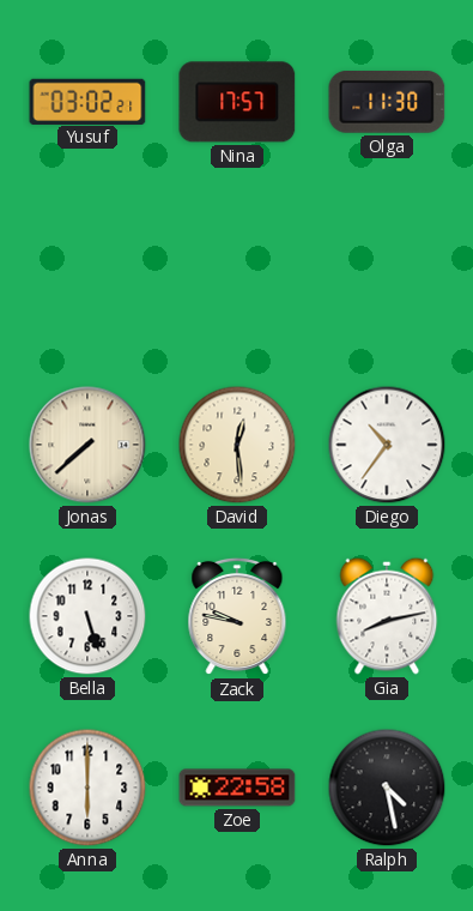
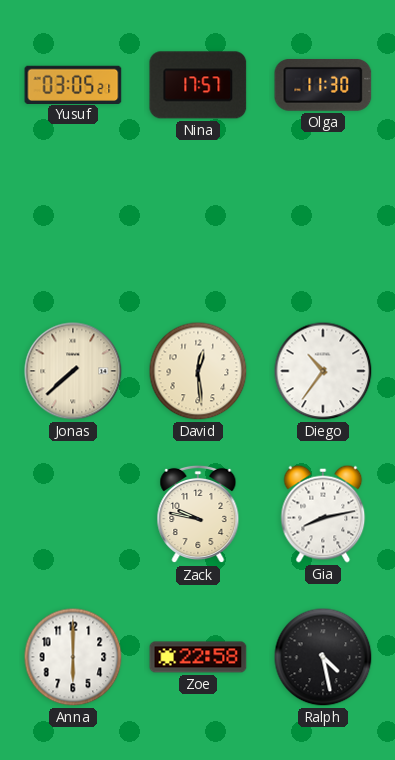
Yusuf: 03:02 -> 03:05 (73, 84)
Bella: 5:27 -> none (87, 616)
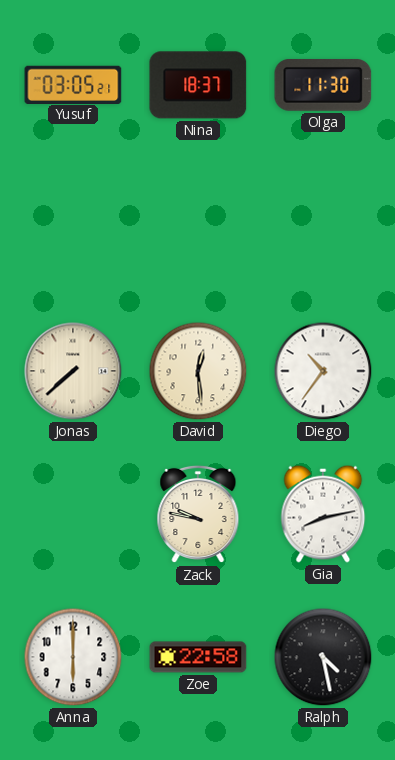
Nina: 17:57 -> 18:37 (198, 85)
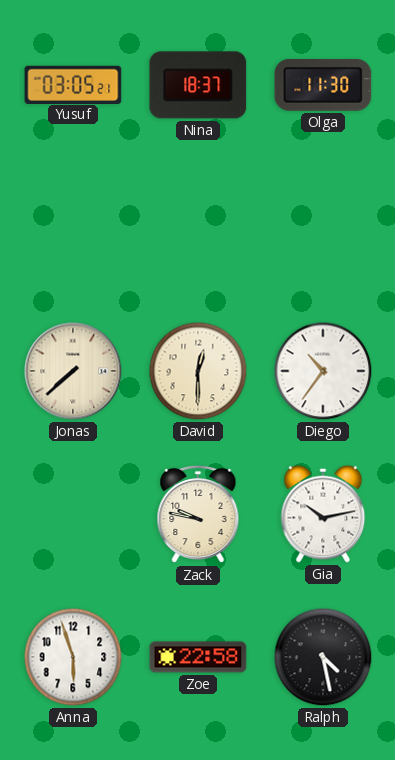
David: 12:29 -> 12:30 (198, 371)
Gia: 8:13 -> 10:13 (323, 514)
Anna: 6:00 -> 5:57 (73, 657)
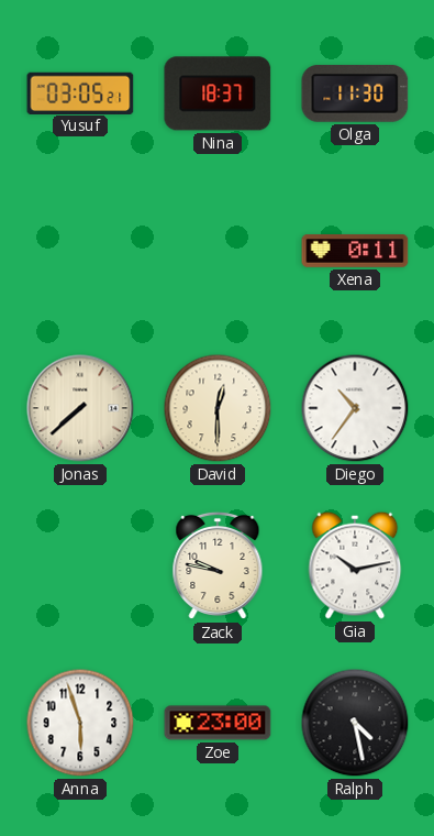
Xena: none -> 0:11 (355, 251)
Zoe: 22:58 -> 23:00 (218, 723)
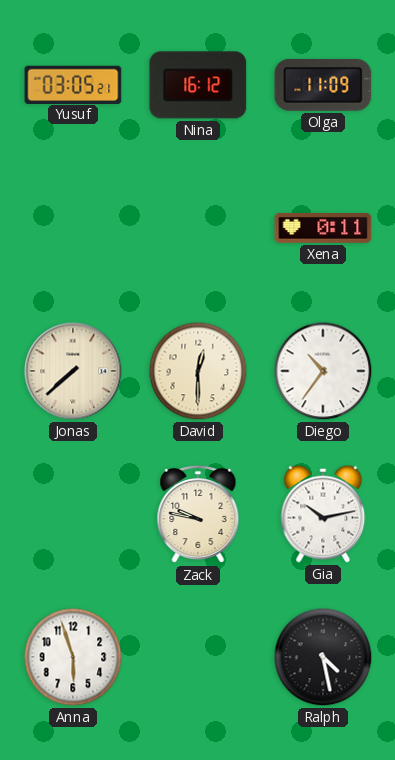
Nina: 18:37 -> 16:12 (198, 85)
Olga: 11:30 -> 11:09 (323, 85)
Zoe: 23:00 -> none (218, 723)
